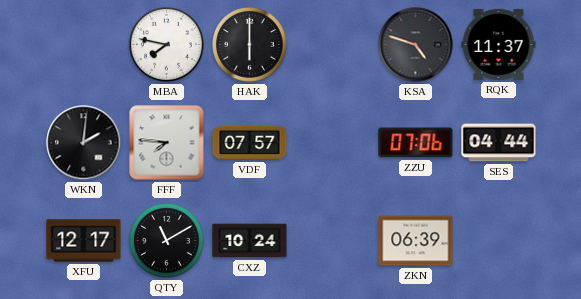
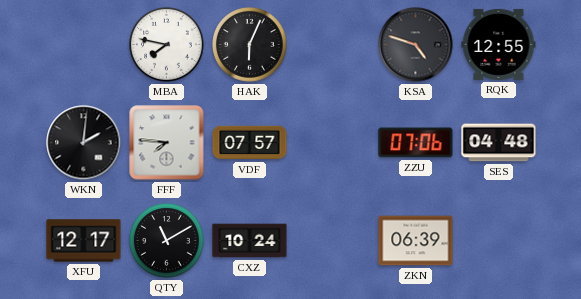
HAK: 6:00 -> 6:04 (250, 45)
RQK: 11:37 -> 12:55 (499, 44)
SES: 04:44 -> 04:48 (499, 143)
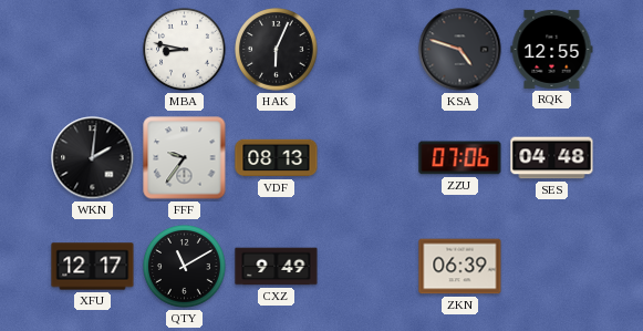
MBA: 7:47 -> 8:47 (185, 50)
FFF: 7:46 -> 9:36 (185, 158)
VDF: 07:57 -> 08:13 (277, 158)
CXZ: 10:24 -> 9:49 (277, 267)
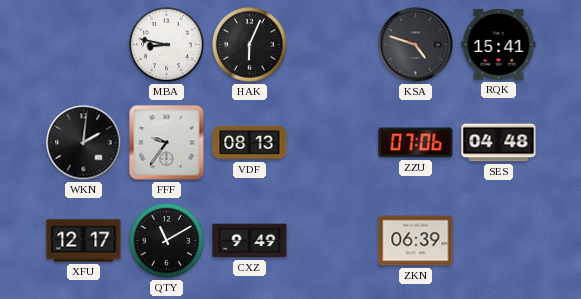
RQK: 12:55 -> 15:41 (499, 44)
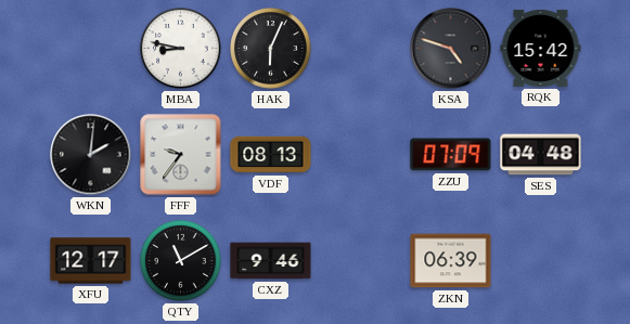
RQK: 15:41 -> 15:42 (541, 48)
ZZU: 07:06 -> 07:09 (451, 155)
CXZ: 9:49 -> 9:46 (271, 261)
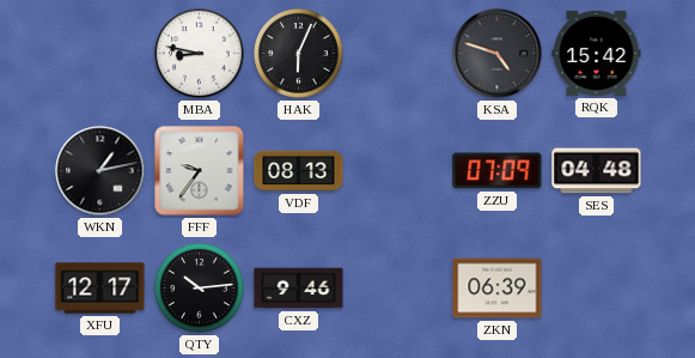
WKN: 2:01 -> 1:13 (100, 171)
QTY: 11:10 -> 10:14 (200, 289)
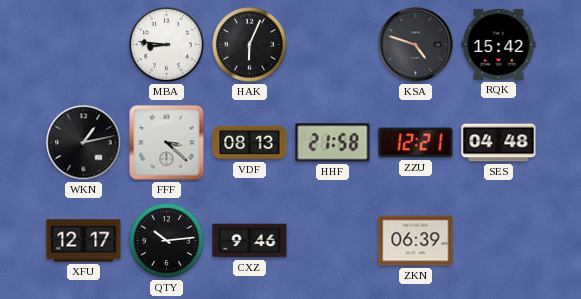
MBA: 8:47 -> 8:46 (167, 45)
FFF: 9:36 -> 3:22 (167, 143)
HHF: none -> 21:58 (333, 143)
ZZU: 07:09 -> 12:21 (416, 143)
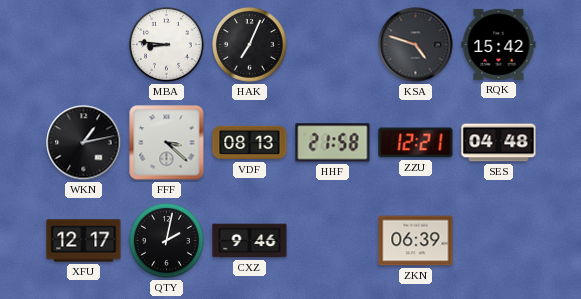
HAK: 6:04 -> 7:04 (250, 45)
QTY: 10:14 -> 2:02 (167, 241)
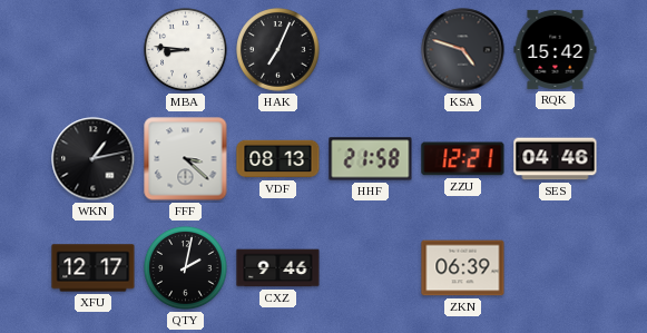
SES: 04:48 -> 04:46 (556, 159)
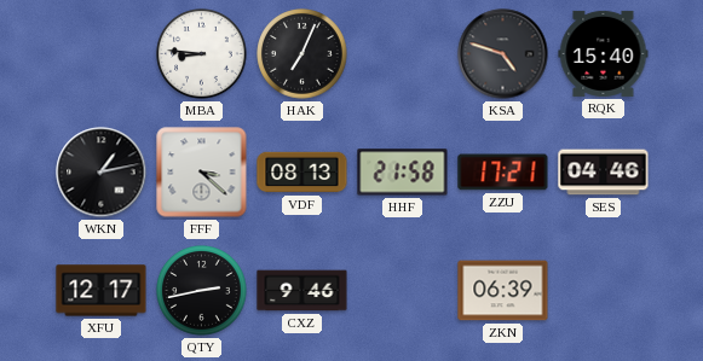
RQK: 15:42 -> 15:40 (604, 53)
ZZU: 12:21 -> 17:21 (503, 173)
QTY: 2:02 -> 2:43 (202, 291)
